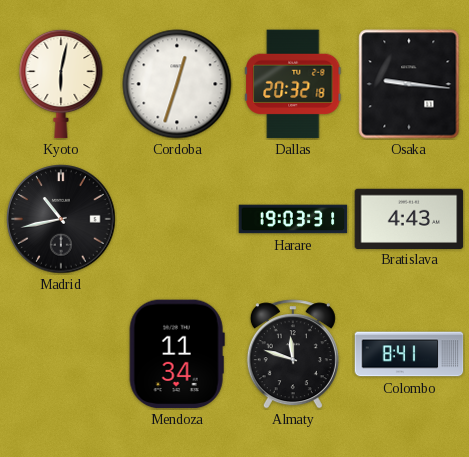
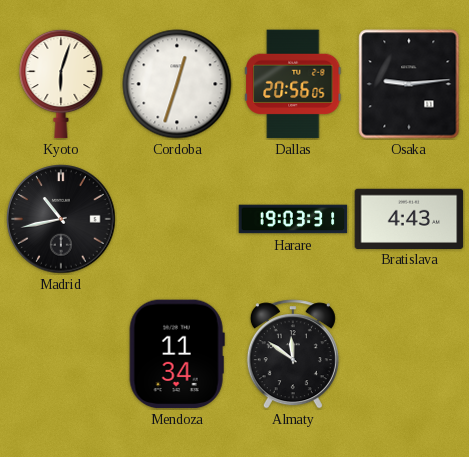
Kyoto: 6:02 -> 6:03 (61, 84)
Dallas: 20:32 -> 20:56 (293, 84)
Osaka: 9:16 -> 9:14 (409, 84)
Almaty: 11:48 -> 11:51 (293, 354)
Colombo: 8:41 -> none (409, 354)
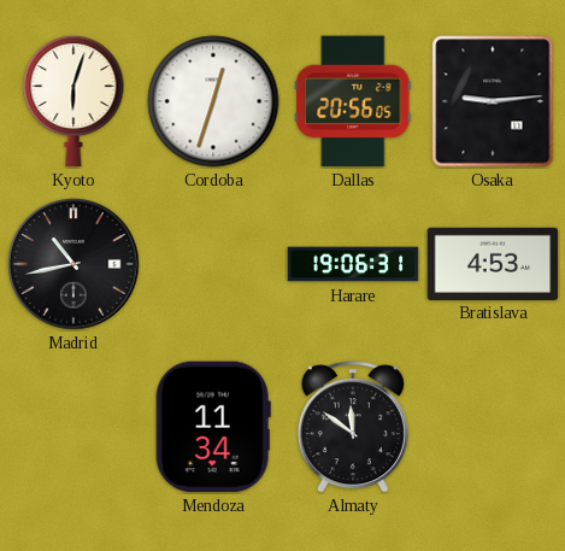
Harare: 19:03 -> 19:06 (353, 264)
Bratislava: 4:43 -> 4:53 (493, 263)
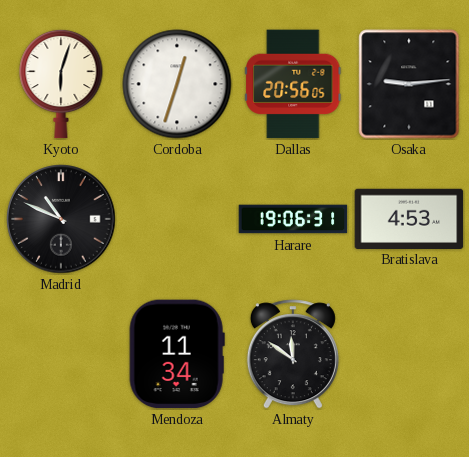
Madrid: 10:43 -> 10:49 (61, 219)
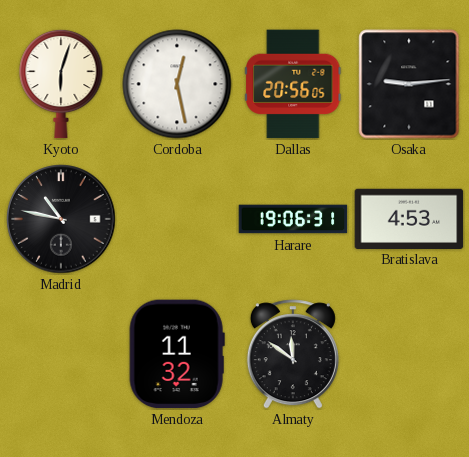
Cordoba: 12:33 -> 12:28 (177, 84)
Madrid: 10:49 -> 10:47 (61, 219)
Mendoza: 11:34 -> 11:32 (177, 354)
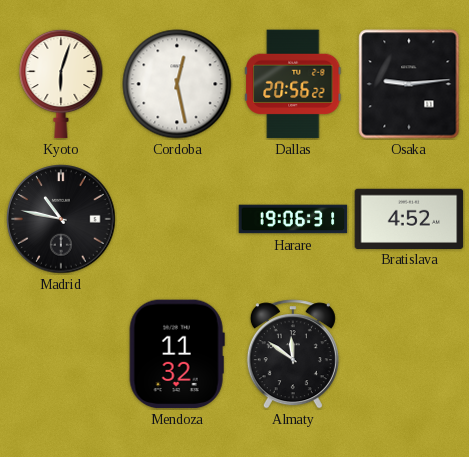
Dallas: 20:56:05 -> 20:56:22 (293, 84)
Bratislava: 4:53 -> 4:52 (409, 218)
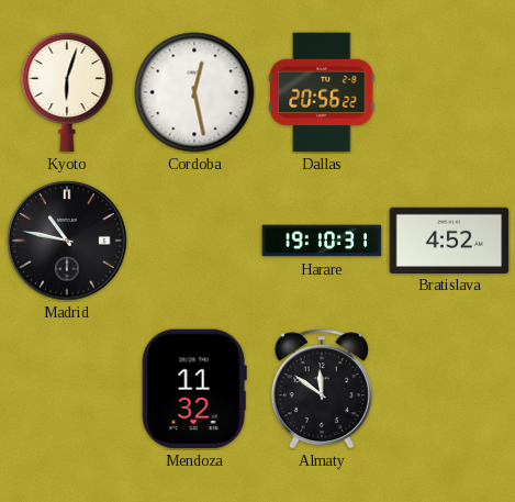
Osaka: 9:14 -> none (409, 84)
Harare: 19:06 -> 19:10 (322, 241)
